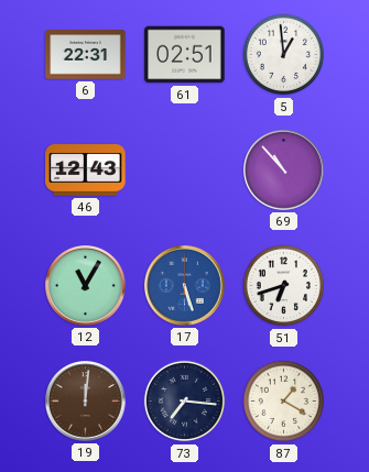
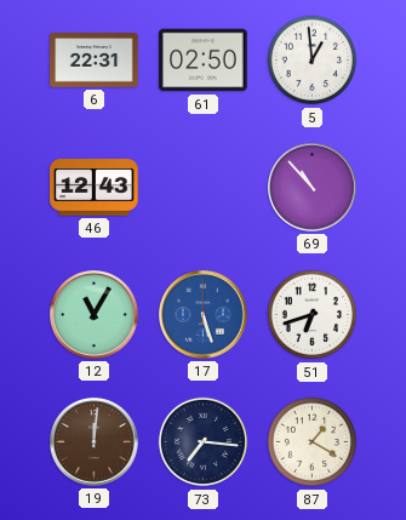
61: 02:51 -> 02:50 (204, 61)
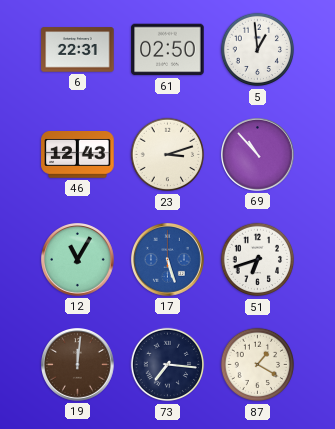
23: none -> 3:12 (168, 155)
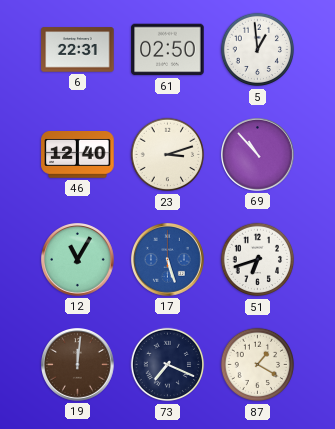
46: 12:43 -> 12:40 (78, 155)
73: 7:16 -> 7:19 (168, 365)
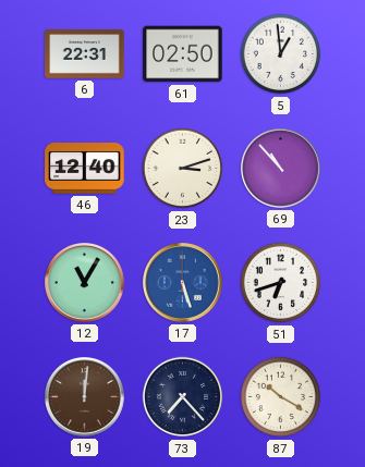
73: 7:19 -> 7:23 (183, 397)
87: 1:20 -> 10:20 (281, 397)
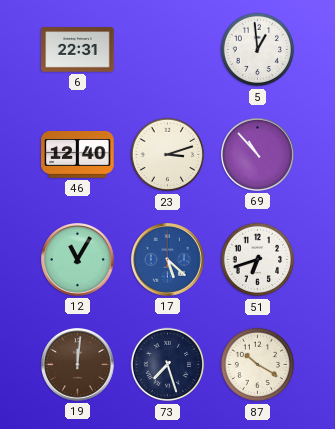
61: 02:50 -> none (183, 54)
17: 5:27 -> 5:22 (168, 260)
73: 7:23 -> 7:27 (168, 365)
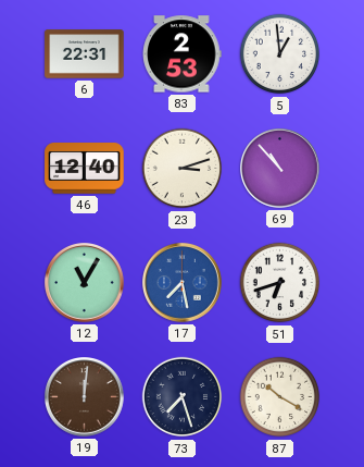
83: none -> 2:53 (183, 54)
17: 5:22 -> 7:28 (183, 283)
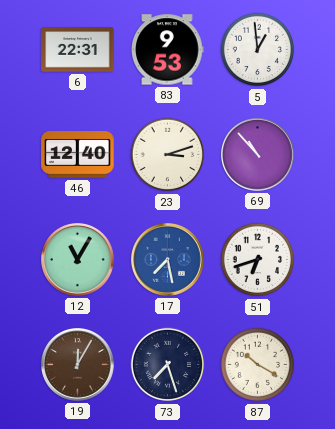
83: 2:53 -> 9:53 (168, 50)
19: 12:01 -> 12:05 (78, 365)
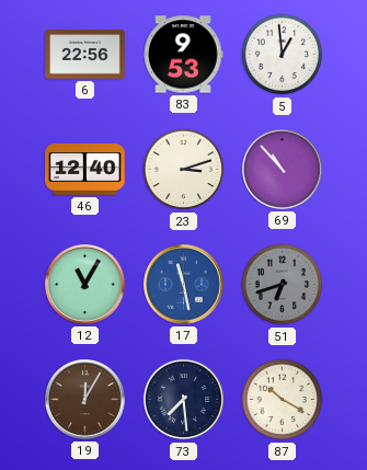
6: 22:31 -> 22:56 (85, 55)
17: 7:28 -> 11:28 (184, 285)
51 dial: white -> grey (283, 285)
73: 7:27 -> 7:29 (184, 400)
